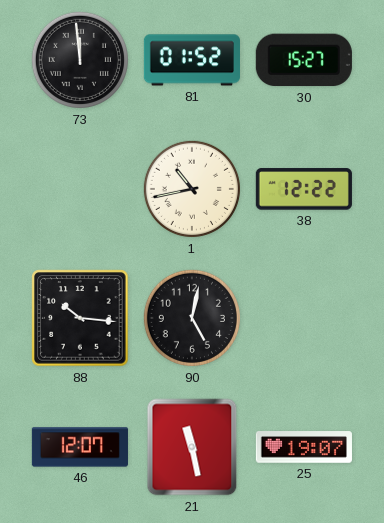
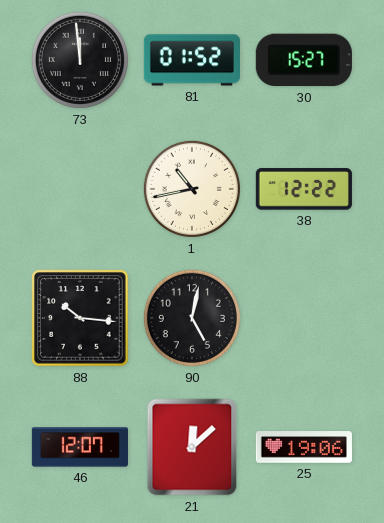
21: 11:28 -> 12:08 (192, 447)
25: 19:07 -> 19:06 (304, 447)
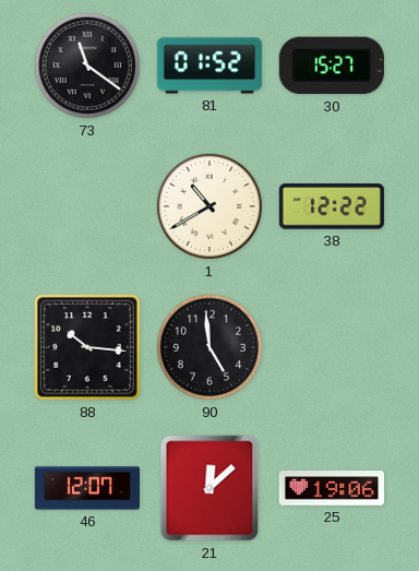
73: 11:59 -> 11:21 (87, 66)
1: 10:43 -> 10:40 (209, 206)
90: 5:02 -> 4:59 (209, 347)
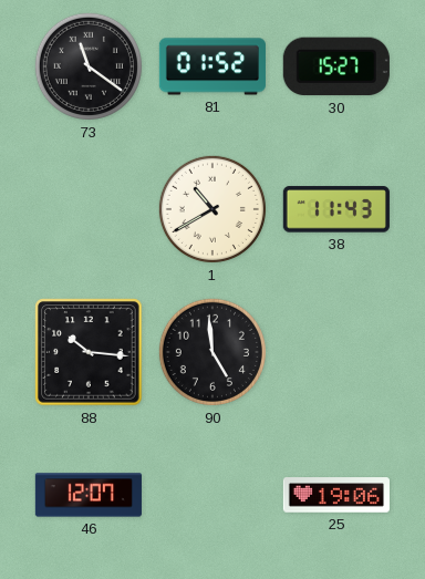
38: 12:22 -> 11:43 (336, 209)
21: 12:08 -> none (209, 488)
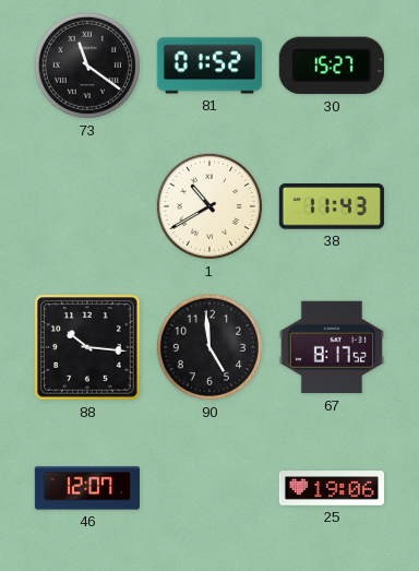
67: none -> 8:17 (332, 347)
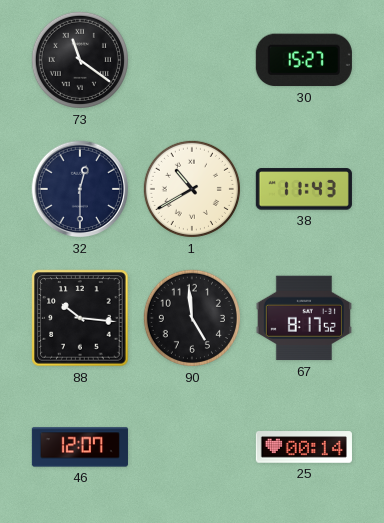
81: 01:52 -> none (209, 66)
32: none -> 12:30 (80, 189)
25: 19:06 -> 00:14 (304, 447)
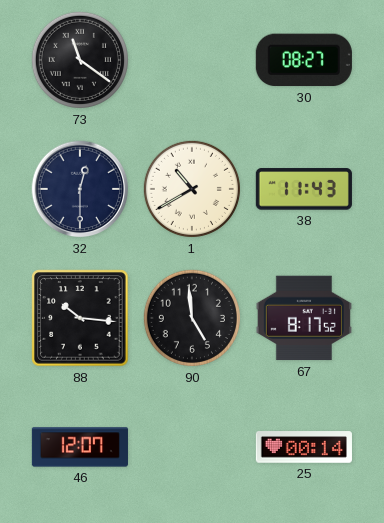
30: 15:27 -> 08:27 (304, 60)
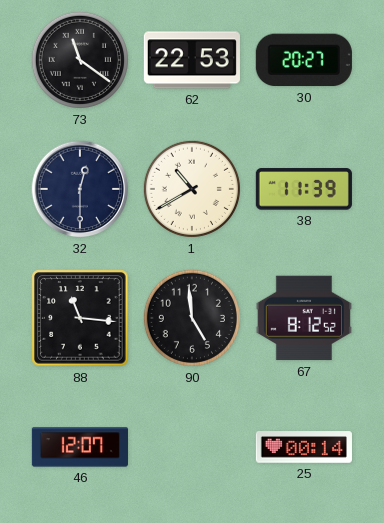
62: none -> 22:53 (192, 60)
30: 08:27 -> 20:27 (304, 60)
38: 11:43 -> 11:39 (304, 189)
88: 10:16 -> 11:16 (80, 318)
67: 8:17 -> 8:12 (304, 318)
